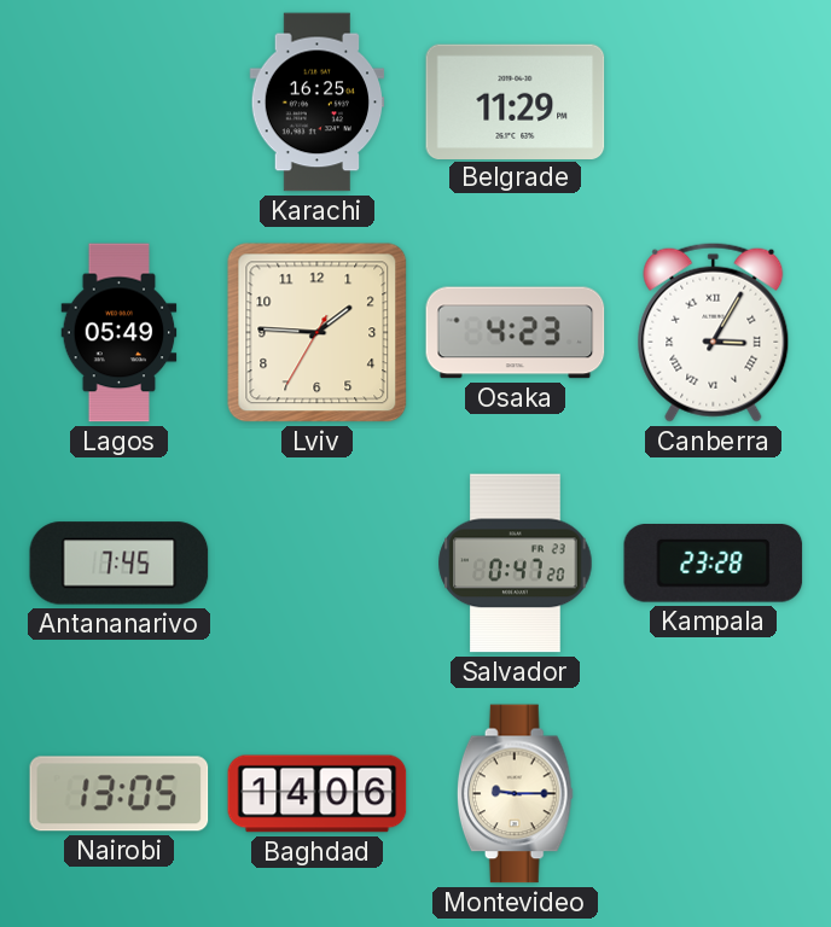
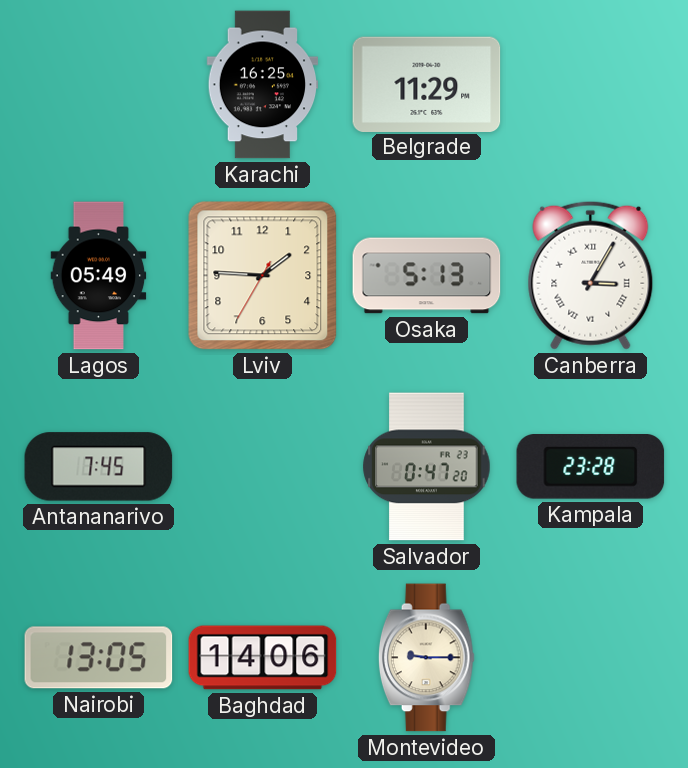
Osaka: 4:23 -> 5:13 (427, 276)
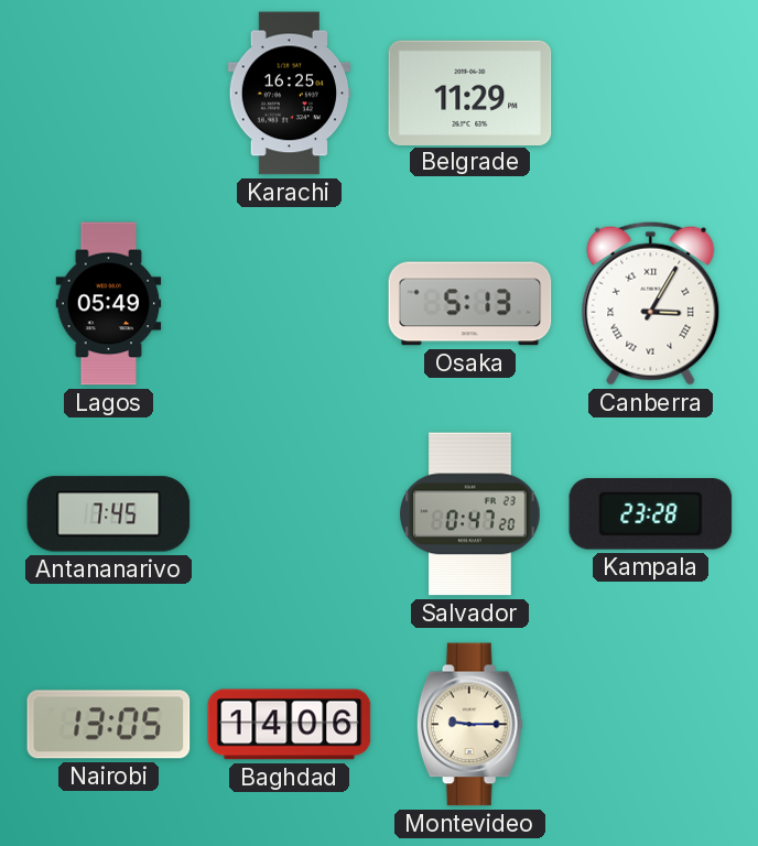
Lviv: 1:45 -> none (263, 276)
